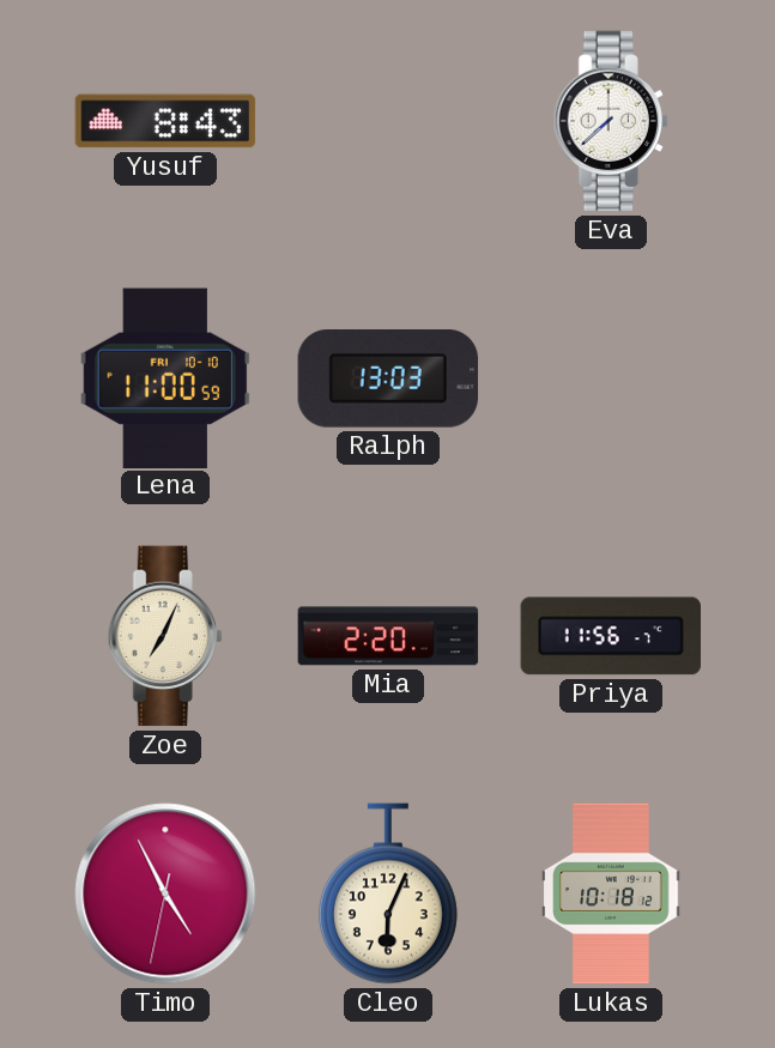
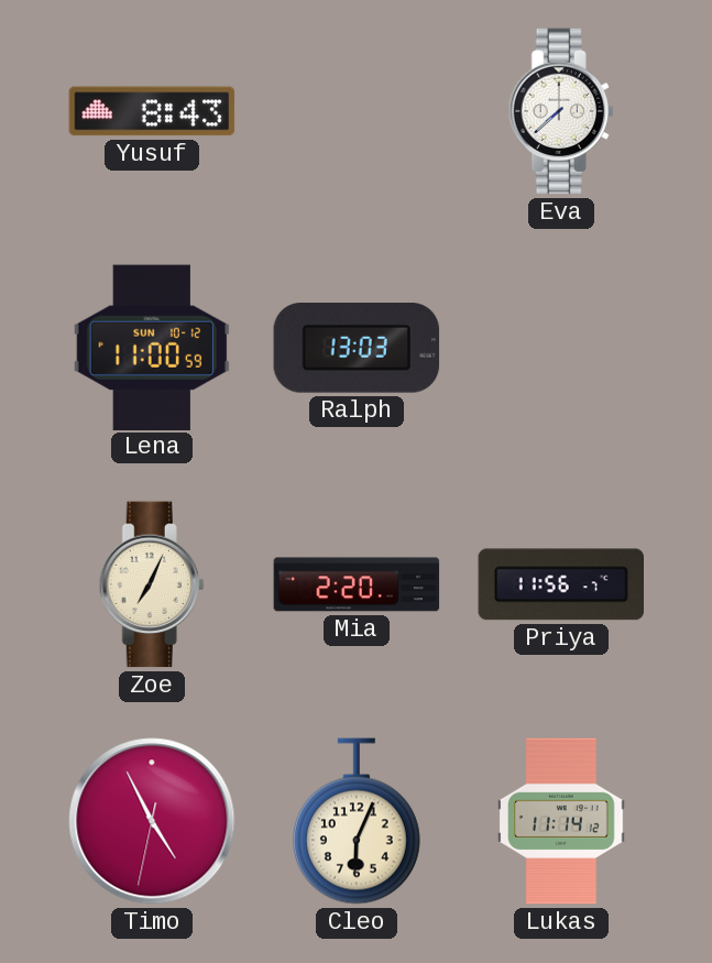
Lena date: FRI 10-10 -> SUN 10-12 (152, 347)
Lukas: 10:18 -> 11:14 (561, 821)
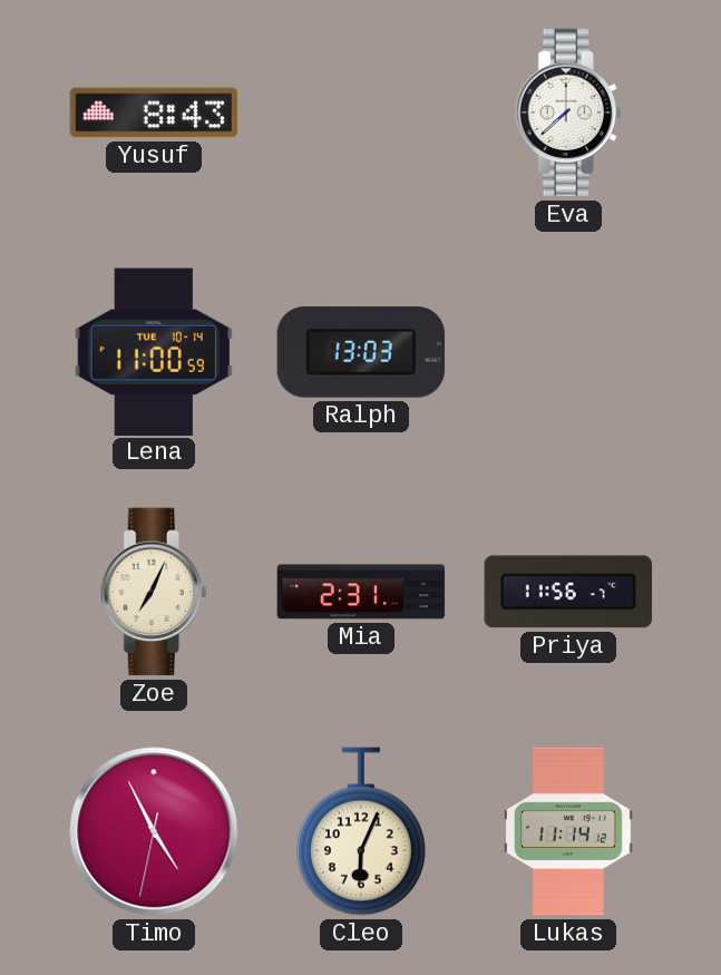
Lena date: SUN 10-12 -> TUE 10-14 (154, 351)
Mia: 2:20 -> 2:31 (361, 592)
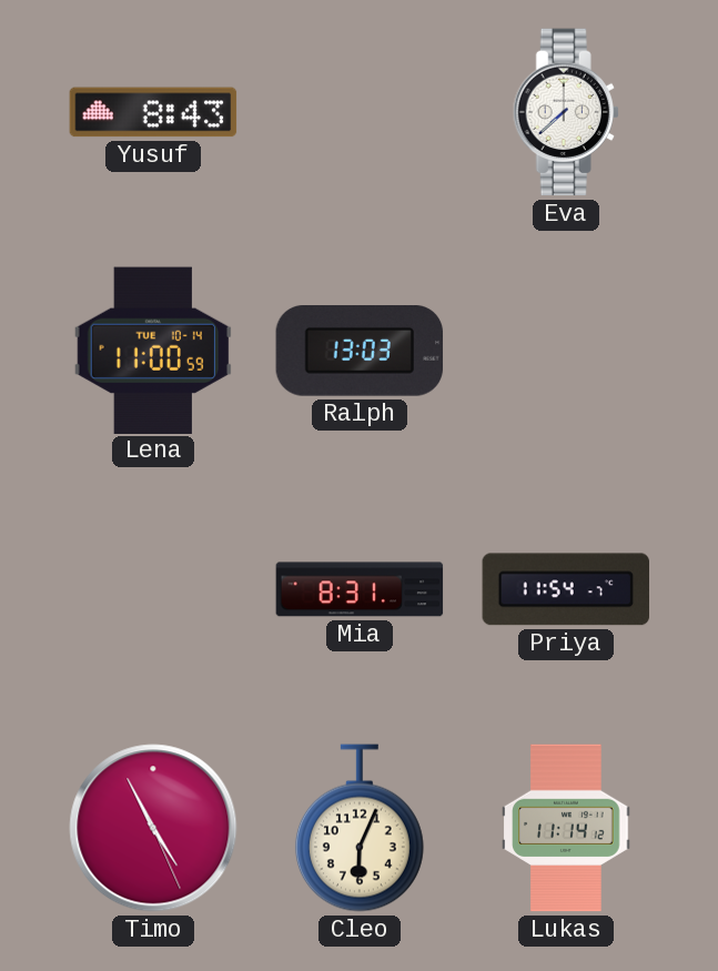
Zoe: 7:04 -> none (154, 592)
Mia: 2:31 -> 8:31 (360, 589)
Priya: 11:56 -> 11:54 (566, 589)
Timo: 4:55:32 -> 4:55:26 (153, 828)
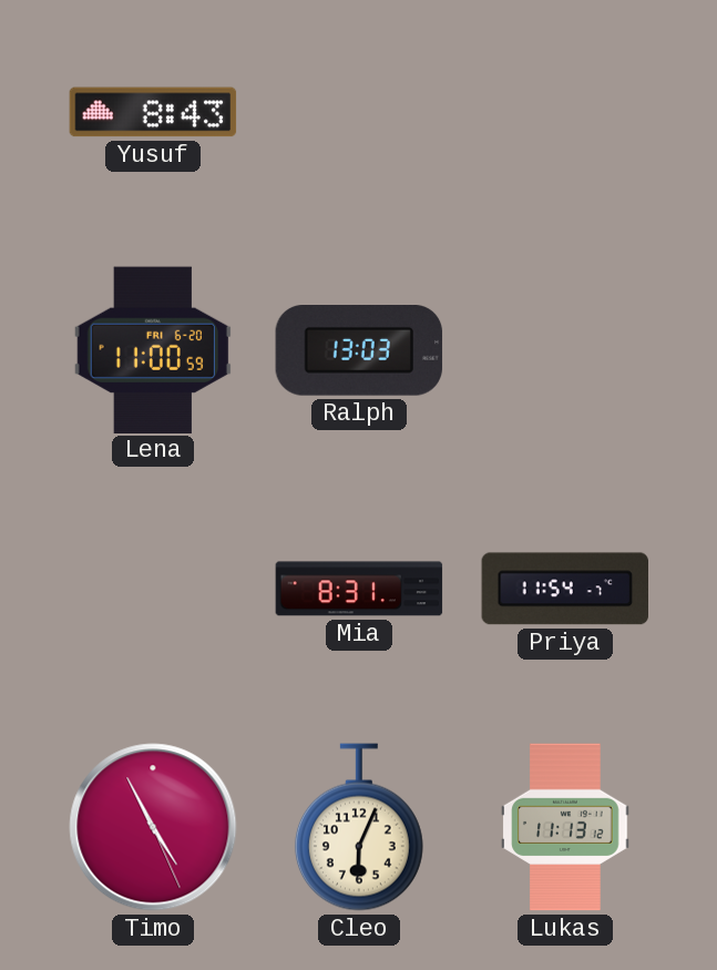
Eva: 7:38 -> none (566, 112)
Lena date: TUE 10-14 -> FRI 6-20 (153, 349)
Lukas: 11:14 -> 11:13 (565, 827)
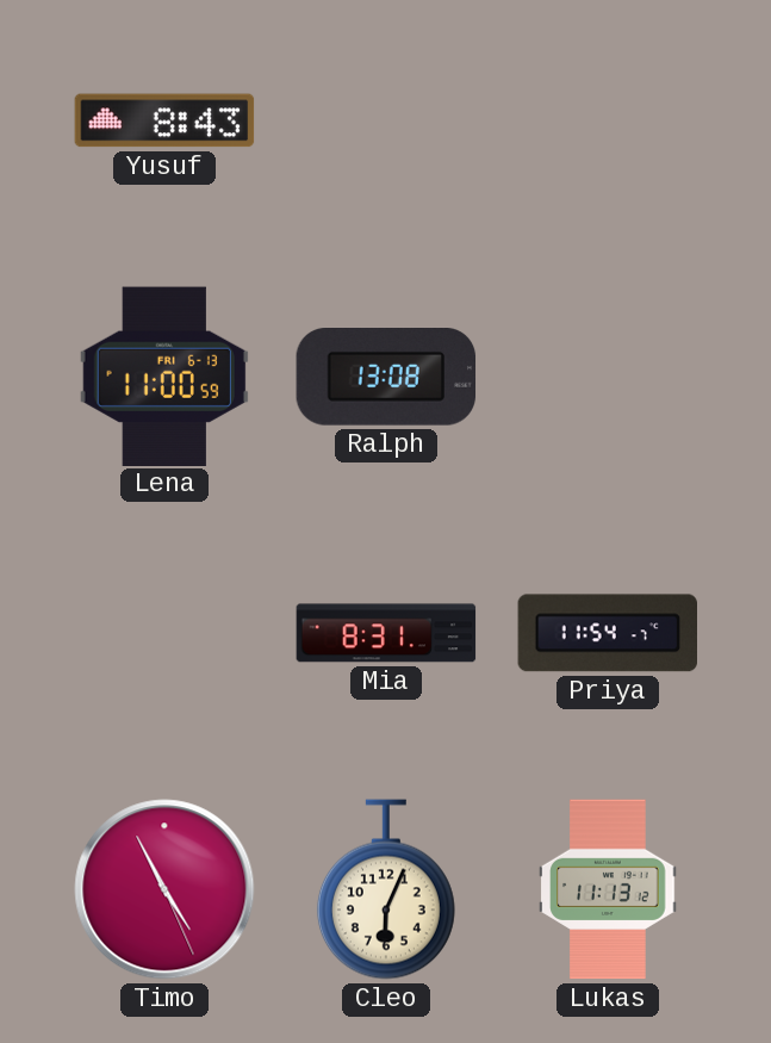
Lena date: FRI 6-20 -> FRI 6-13 (164, 375)
Ralph: 13:03 -> 13:08 (386, 378)
